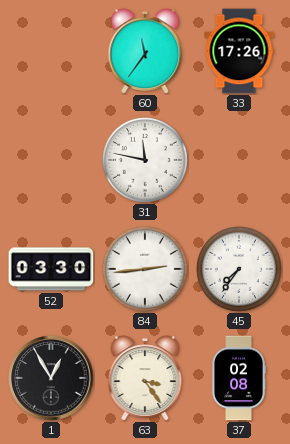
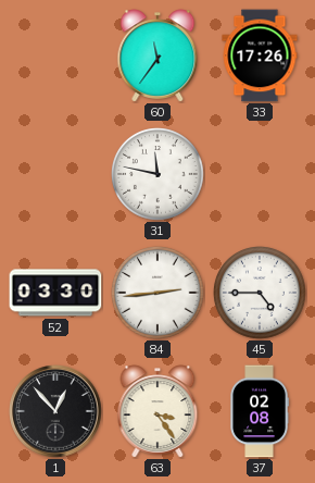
45: 7:36 -> 4:45 (261, 294)
1: 12:55 -> 12:53 (55, 411)
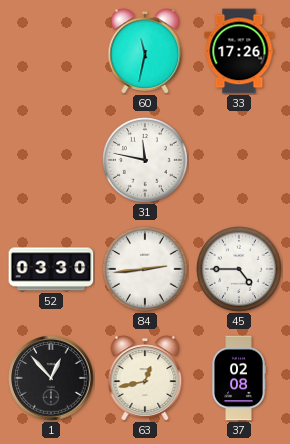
60: 11:36 -> 11:32 (145, 51)
63: 3:24 -> 12:43 (145, 378)
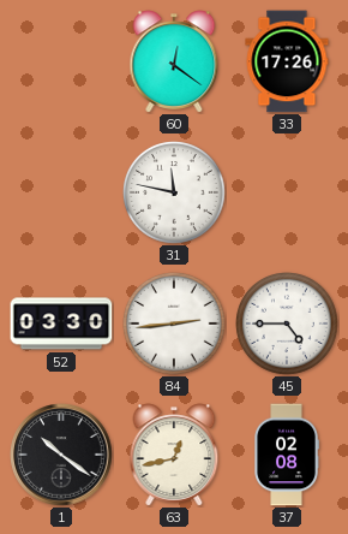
60: 11:32 -> 12:21 (174, 61)
1: 12:53 -> 10:21 (61, 455)
